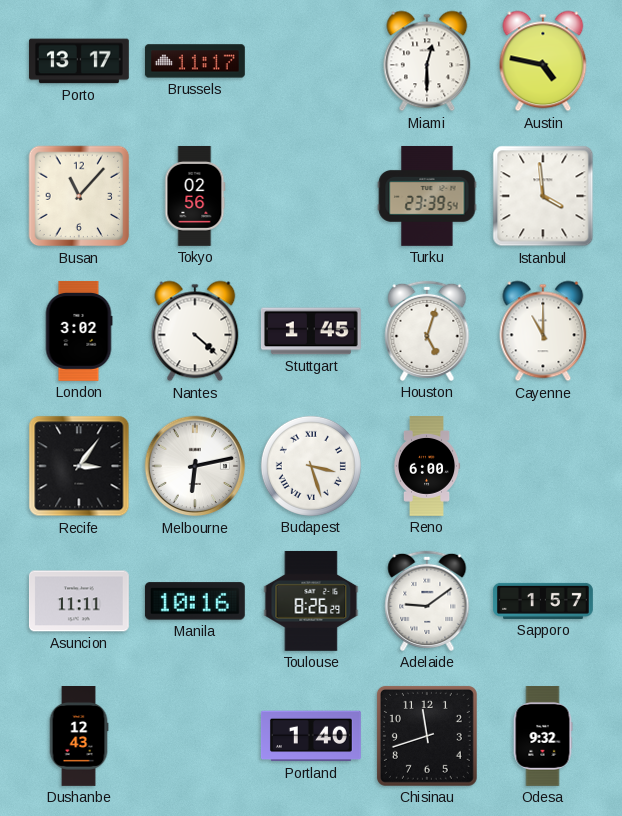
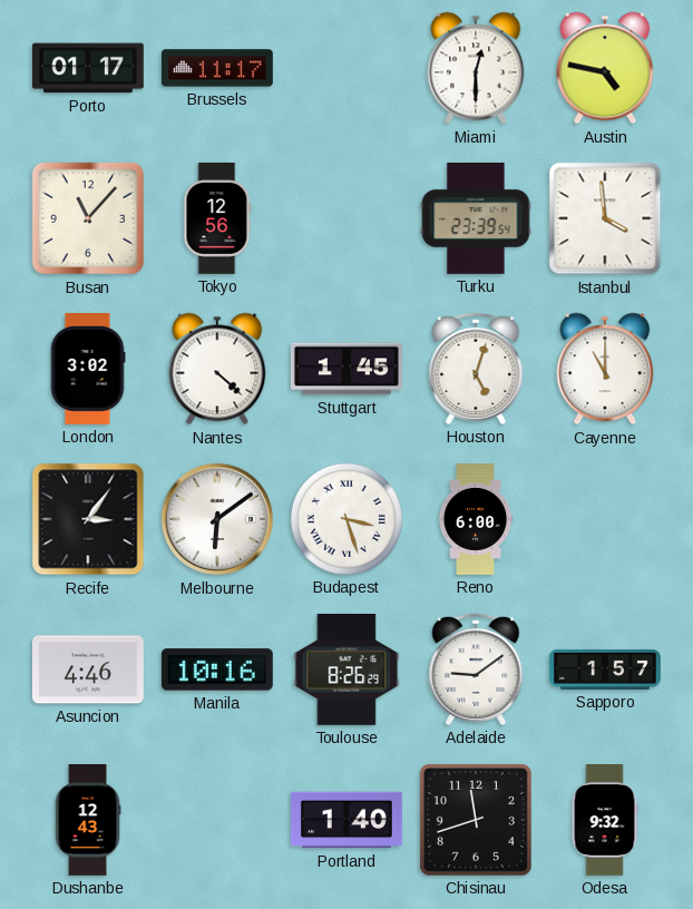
Porto: 13:17 -> 01:17 (88, 68)
Tokyo: 02:56 -> 12:56 (217, 218)
Melbourne: 6:13 -> 6:09 (217, 519)
Asuncion: 11:11 -> 4:46 (88, 669)
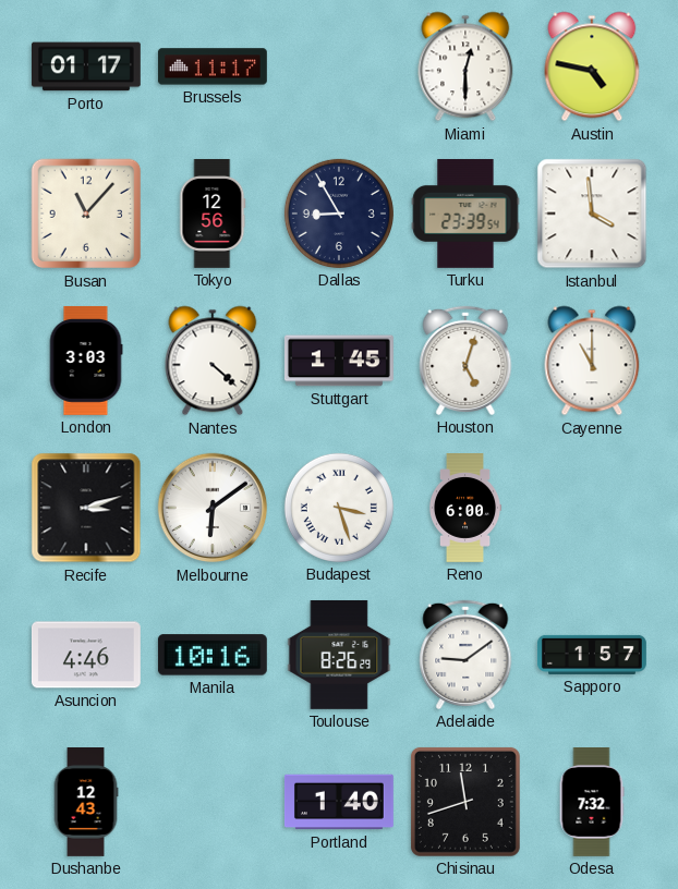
Dallas: none -> 8:55 (339, 214)
London: 3:02 -> 3:03 (86, 361)
Recife: 3:06 -> 3:12 (86, 508)
Odesa: 9:32 -> 7:32 (592, 803)
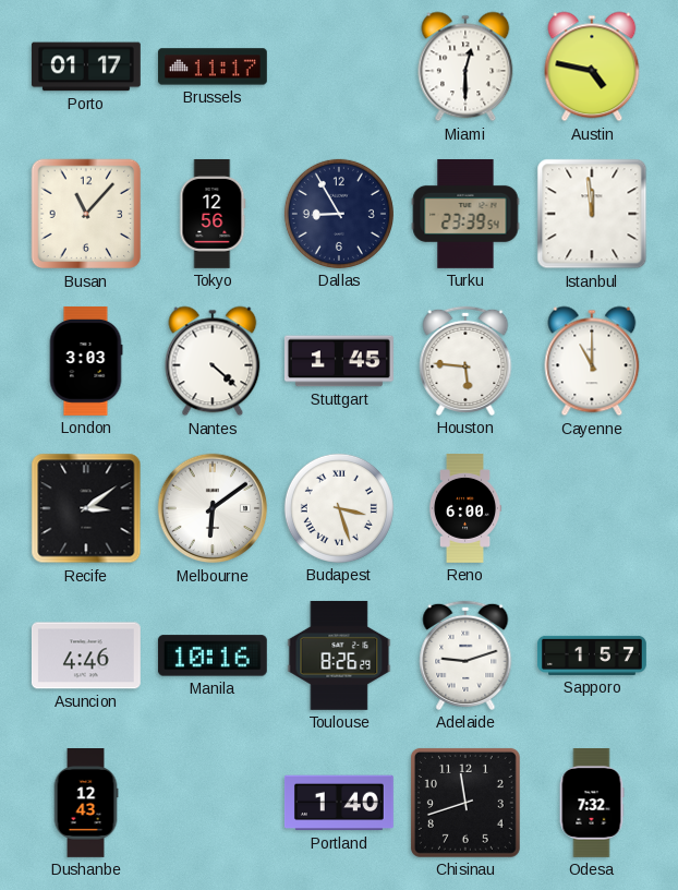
Istanbul: 3:59 -> 11:59 (592, 214)
Houston: 5:03 -> 5:46 (465, 361)
Recife: 3:12 -> 3:09 (86, 508)
Adelaide: 9:09 -> 9:12 (465, 656)
